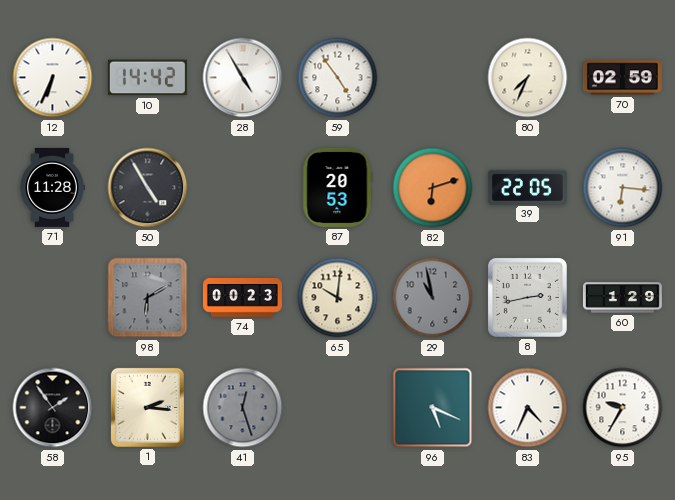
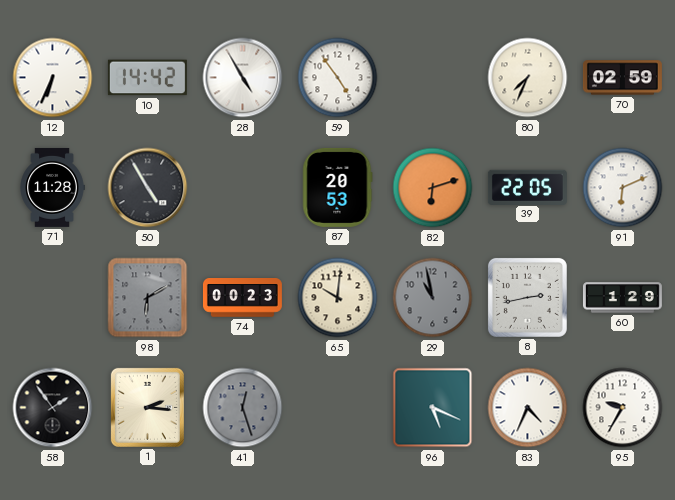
91: 6:16 -> 6:11 (623, 188)
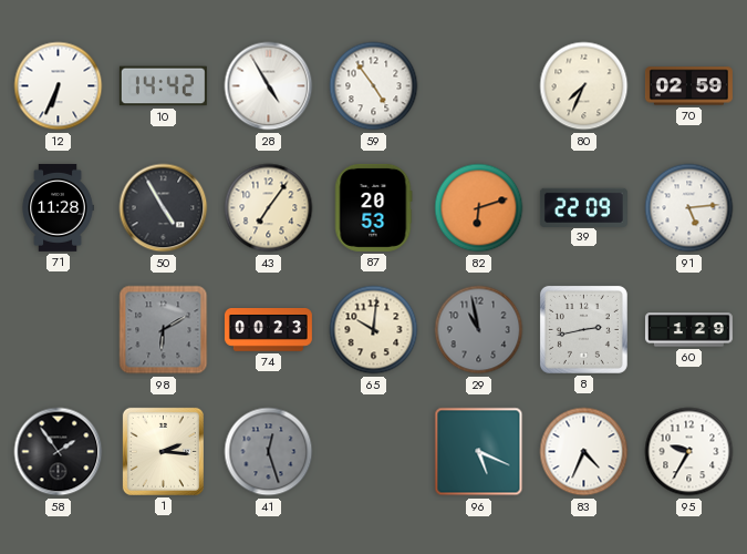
43: none -> 7:06 (269, 208)
39: 22:05 -> 22:09 (583, 207)
91: 6:11 -> 5:14 (689, 208)
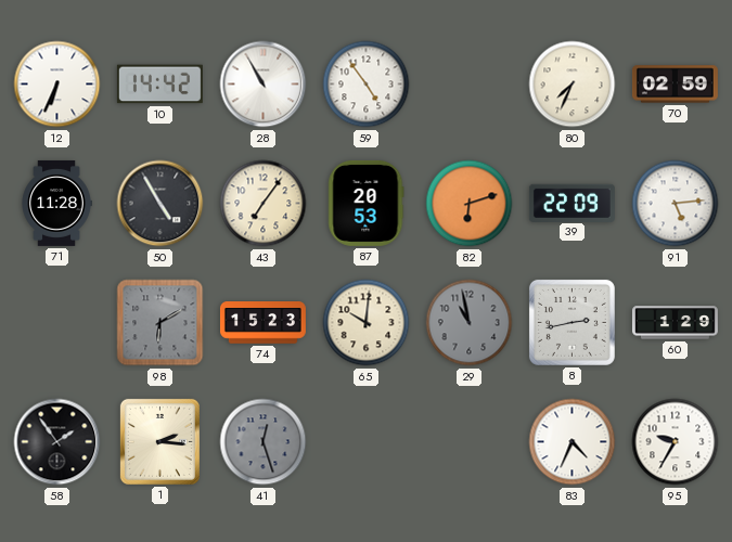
28: 4:55 -> 10:55 (264, 85)
74: 00:23 -> 15:23 (262, 323)
96: 5:19 -> none (479, 452)
